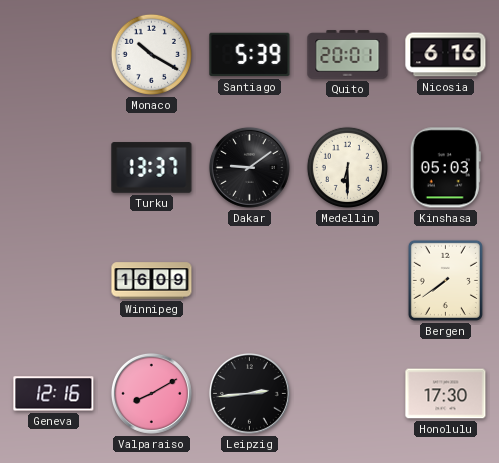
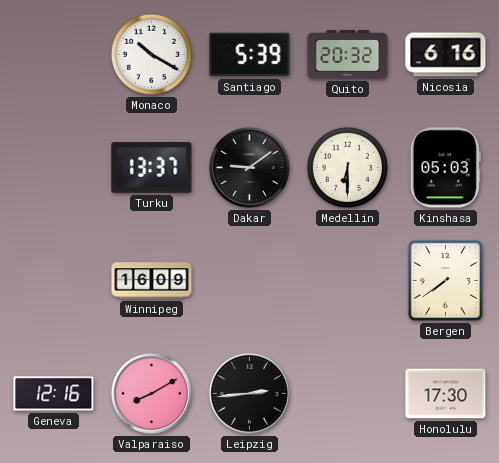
Quito: 20:01 -> 20:32 (348, 55)
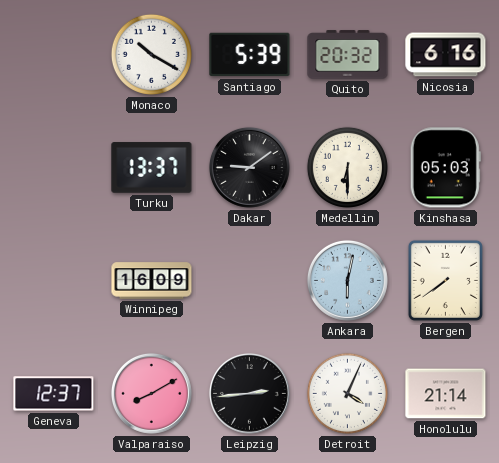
Ankara: none -> 6:02 (347, 280)
Geneva: 12:16 -> 12:37 (54, 394)
Detroit: none -> 4:04 (347, 393)
Honolulu: 17:30 -> 21:14 (446, 394)
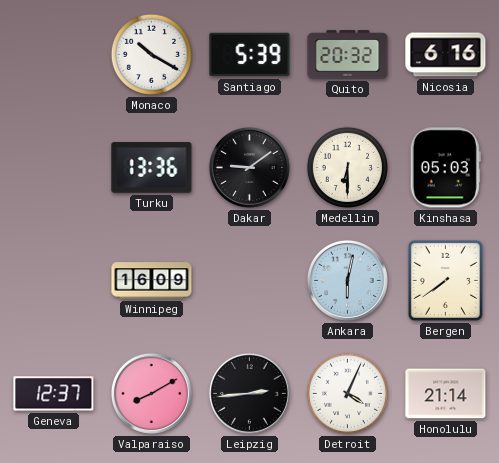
Turku: 13:37 -> 13:36 (152, 168)
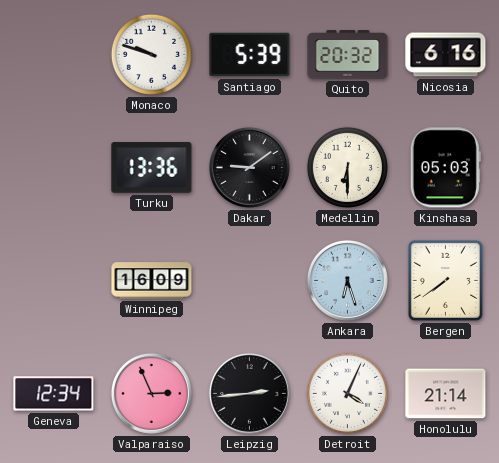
Monaco: 10:20 -> 9:48 (151, 54)
Ankara: 6:02 -> 6:27 (347, 280)
Geneva: 12:37 -> 12:34 (54, 394)
Valparaiso: 8:10 -> 2:56 (151, 393)
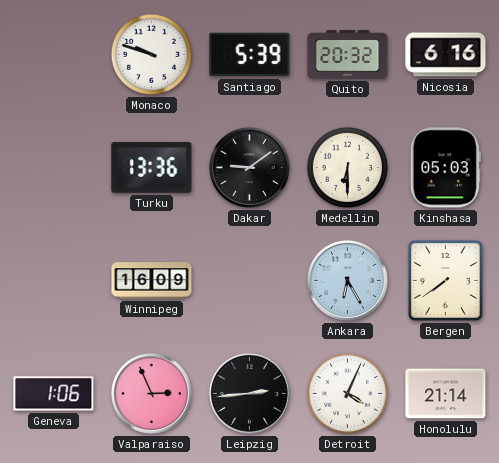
Ankara: 6:27 -> 6:25 (347, 280)
Geneva: 12:34 -> 1:06 (54, 394)
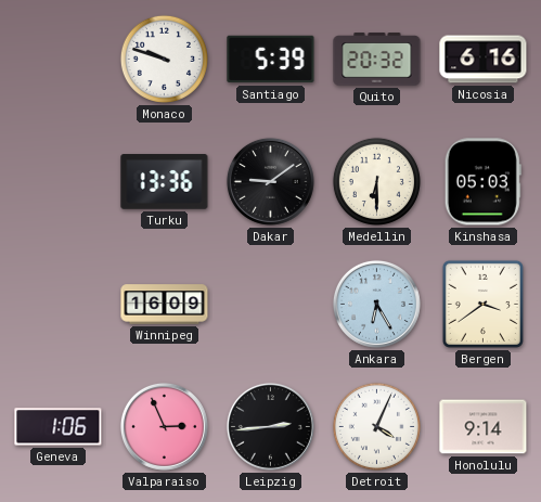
Bergen: 7:39 -> 3:39 (482, 304)
Honolulu: 21:14 -> 9:14 (484, 427)
